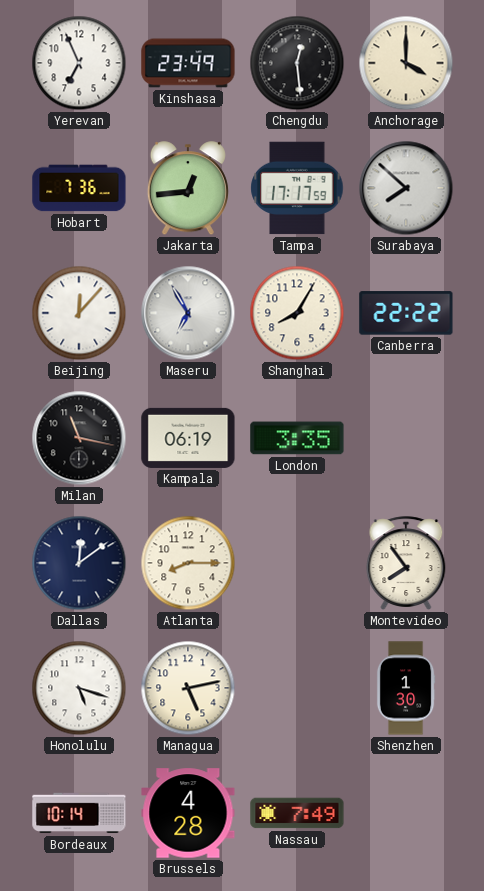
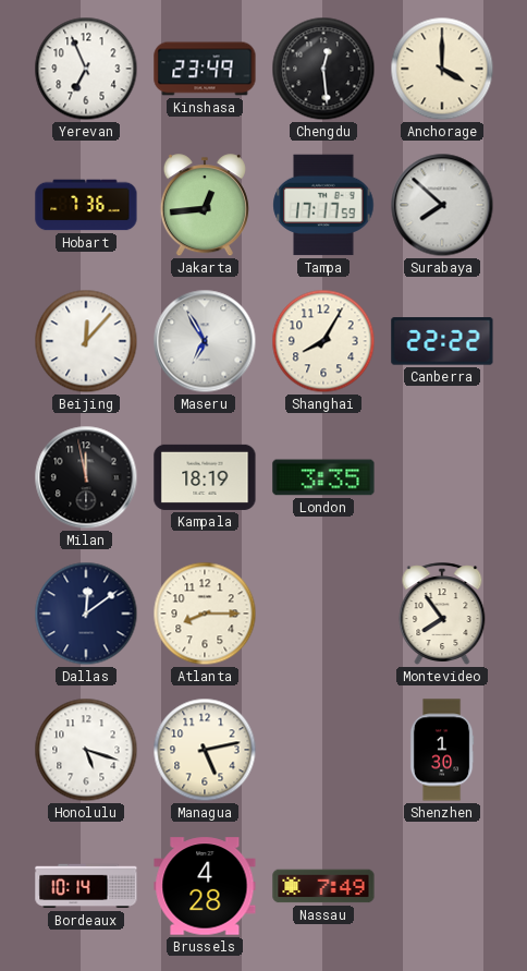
Milan: 11:17 -> 11:58 (86, 477)
Kampala: 06:19 -> 18:19 (205, 477)
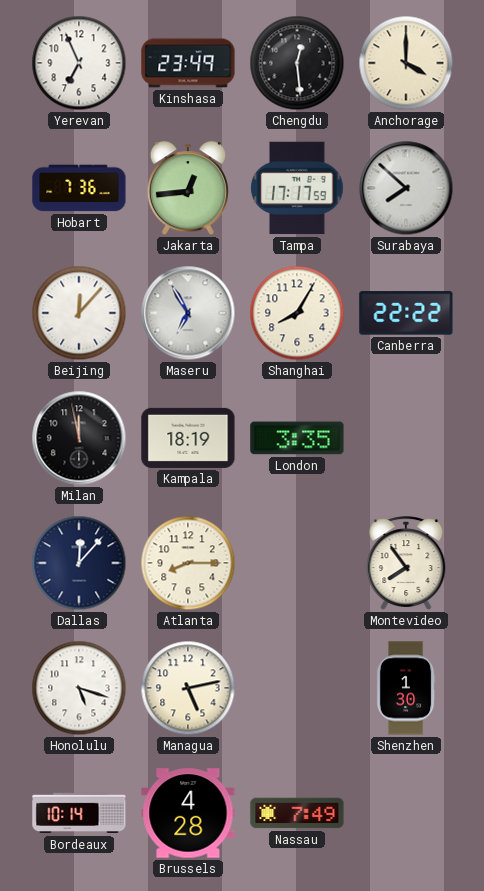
Dallas: 12:09 -> 12:07 (79, 563)
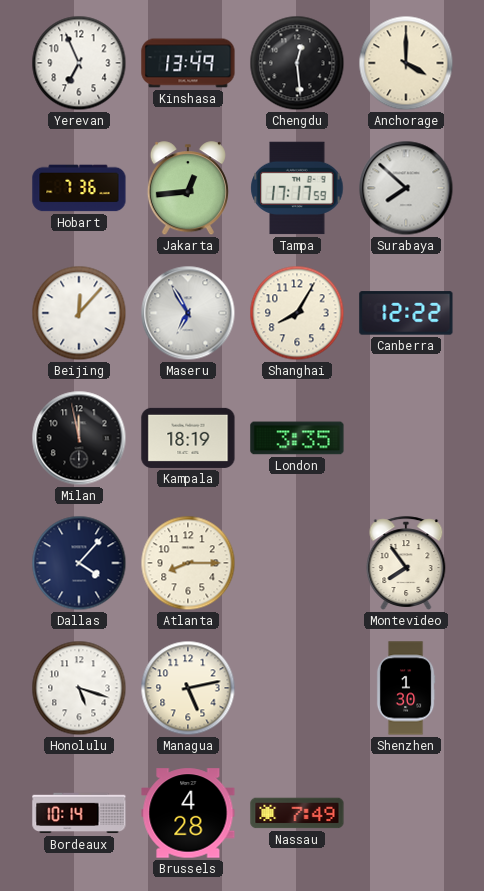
Kinshasa: 23:49 -> 13:49 (188, 63)
Canberra: 22:22 -> 12:22 (406, 313)
Dallas: 12:07 -> 4:07 (79, 563)
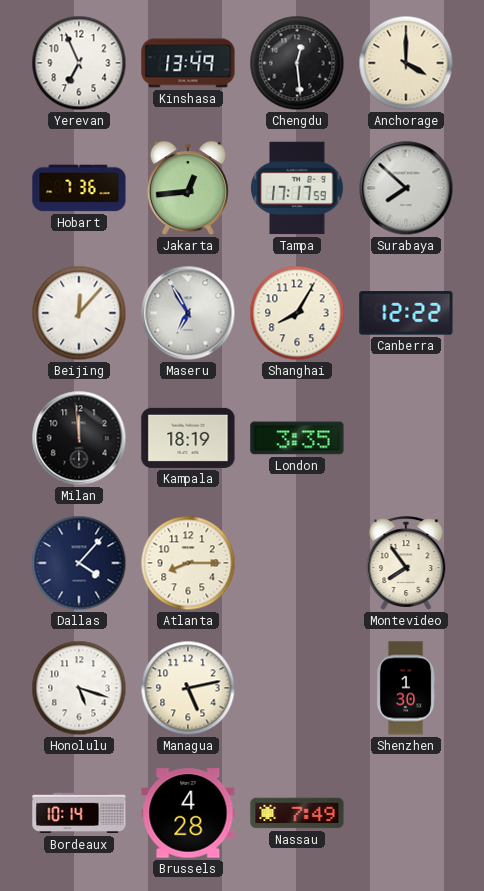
Milan: 11:58 -> 11:59 (79, 438)
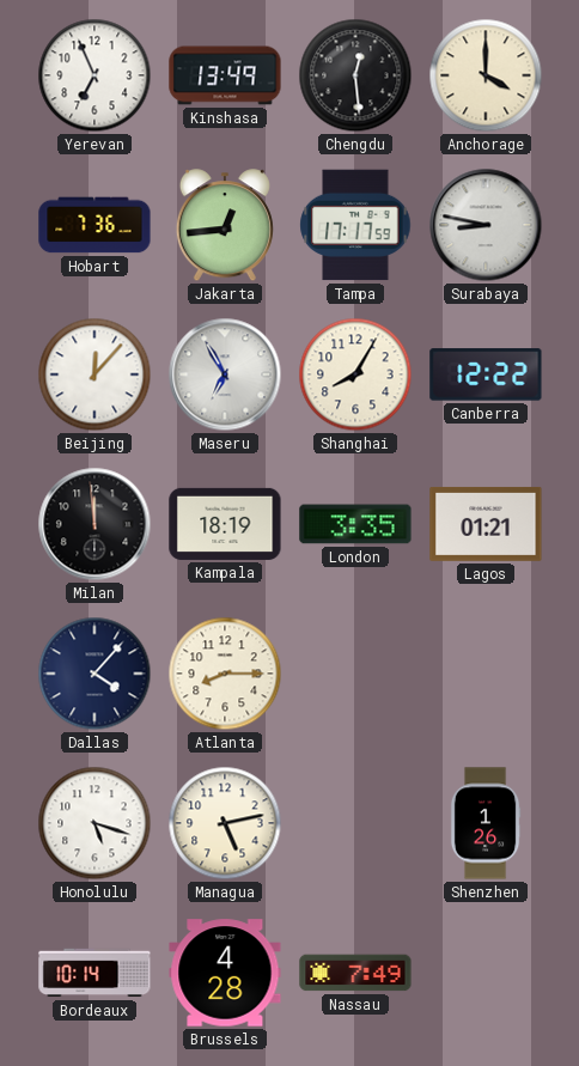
Surabaya: 7:52 -> 8:47 (486, 225)
Lagos: none -> 01:21 (486, 524)
Montevideo: 7:54 -> none (406, 563)
Shenzhen: 1:30 -> 1:26 (486, 823)
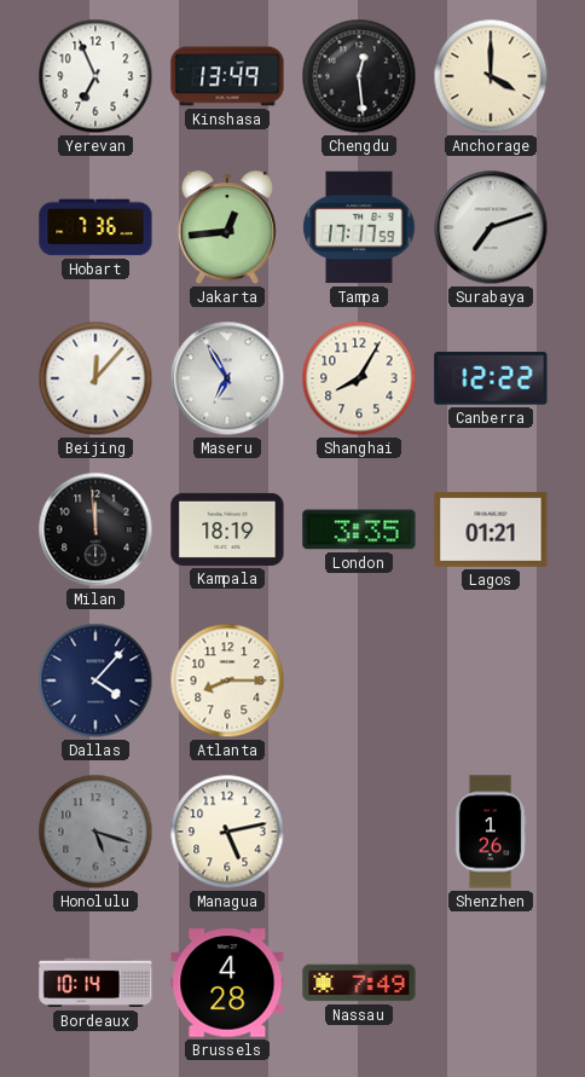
Surabaya: 8:47 -> 7:12 (491, 227)
Honolulu dial: white -> grey (95, 832)
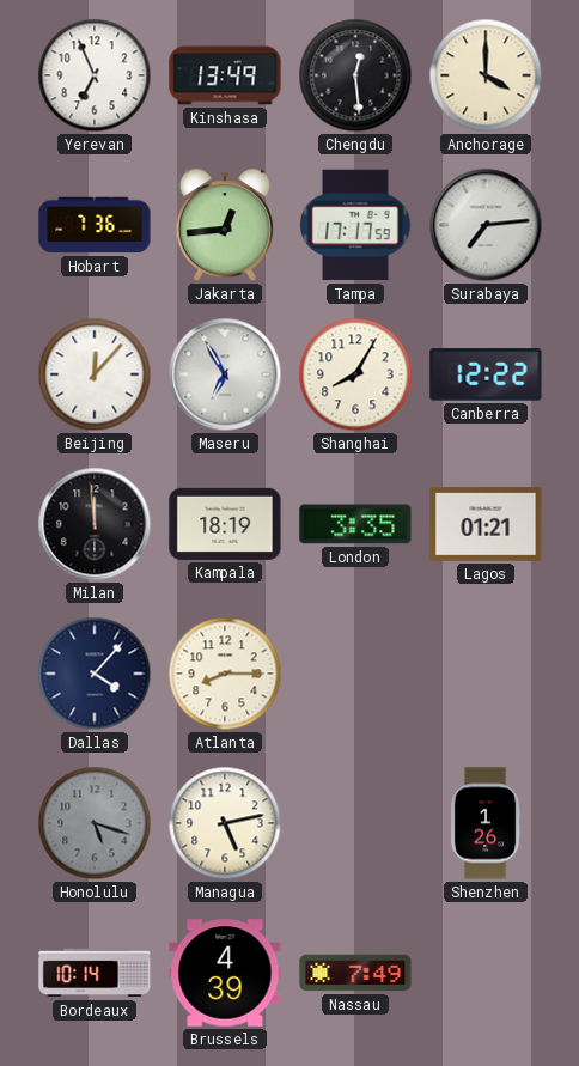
Surabaya: 7:12 -> 7:14 (486, 225)
Brussels: 4:28 -> 4:39 (225, 973)
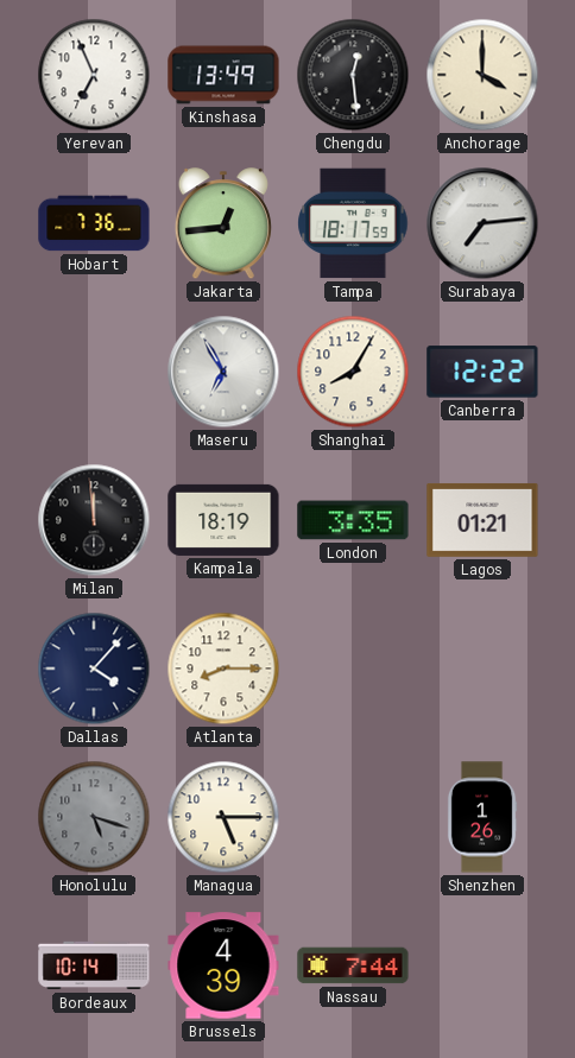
Tampa: 17:17 -> 18:17 (353, 223)
Beijing: 12:07 -> none (95, 374)
Managua: 5:13 -> 5:15 (223, 817)
Nassau: 7:49 -> 7:44 (353, 965)
